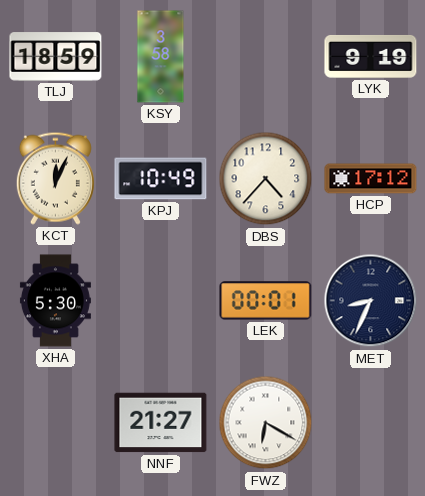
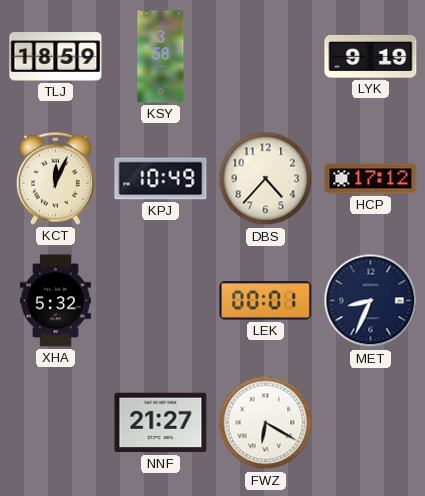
XHA: 5:30 -> 5:32 (55, 301)
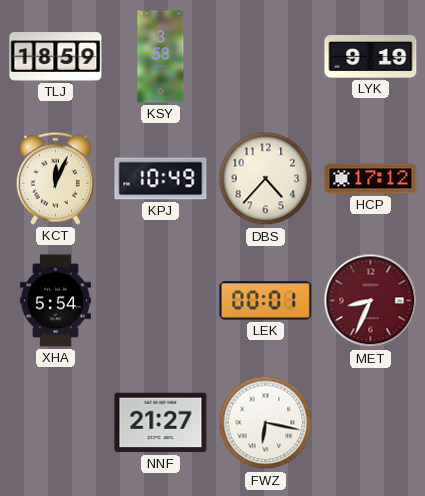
XHA: 5:32 -> 5:54 (55, 301)
MET dial: navy -> burgundy (371, 301)
FWZ: 6:20 -> 6:17 (266, 423)
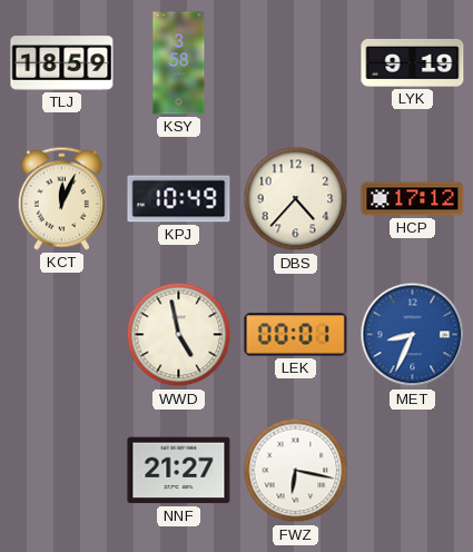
XHA: 5:54 -> none (55, 301)
WWD: none -> 4:58 (179, 335)
MET dial: burgundy -> blue (413, 335)
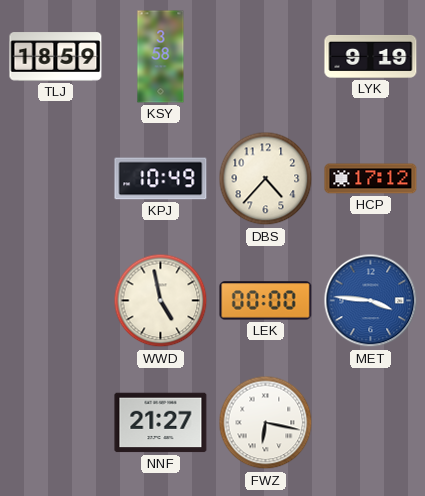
KCT: 12:04 -> none (61, 198)
LEK: 00:01 -> 00:00 (266, 301)
MET: 8:34 -> 3:46 (371, 301)
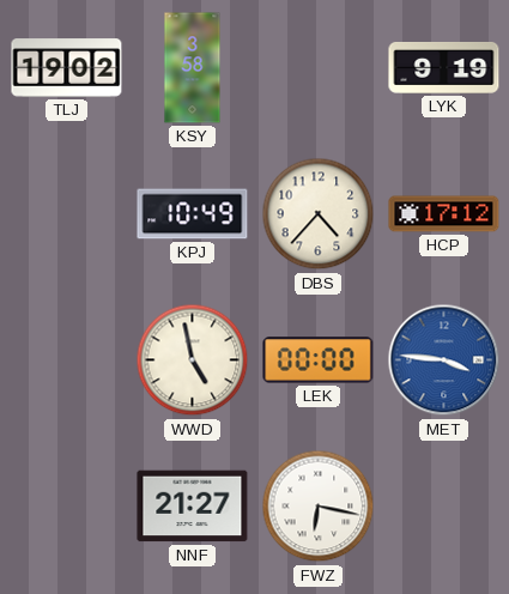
TLJ: 18:59 -> 19:02 (67, 68)
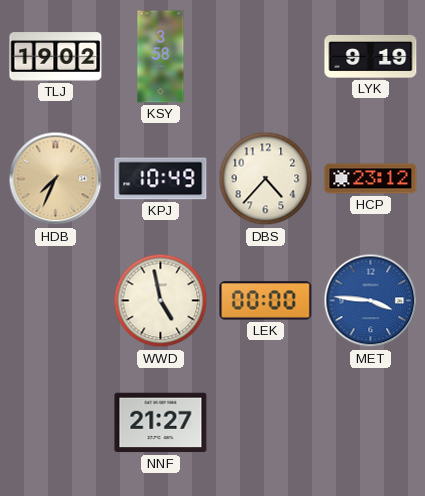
HDB: none -> 7:34 (56, 179)
HCP: 17:12 -> 23:12 (371, 179)
FWZ: 6:17 -> none (319, 507)
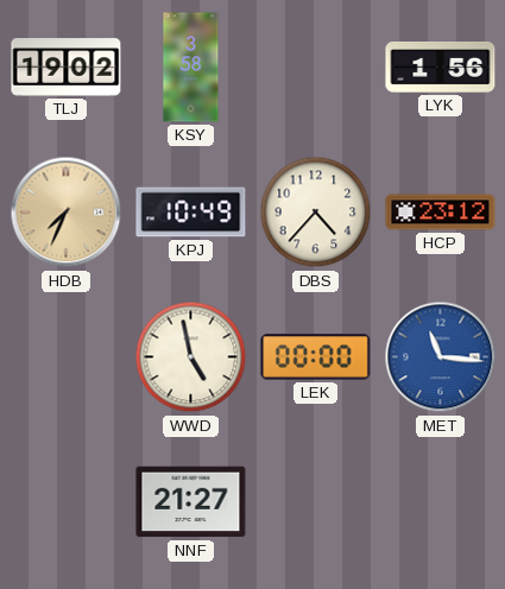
LYK: 9:19 -> 1:56 (441, 66)
MET: 3:46 -> 11:16 (441, 357)
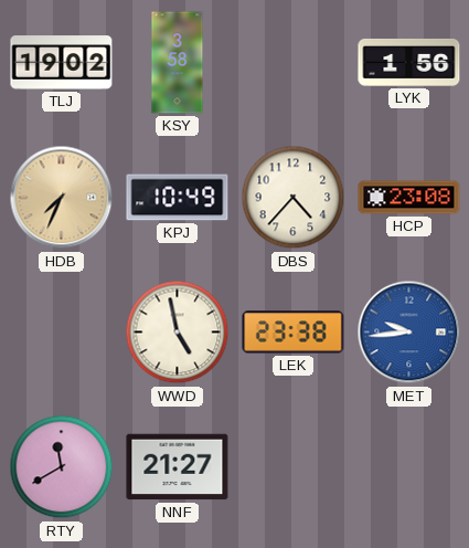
HCP: 23:12 -> 23:08 (409, 198)
LEK: 00:00 -> 23:38 (294, 333)
MET: 11:16 -> 9:44 (409, 333)
RTY: none -> 11:40 (62, 467)
